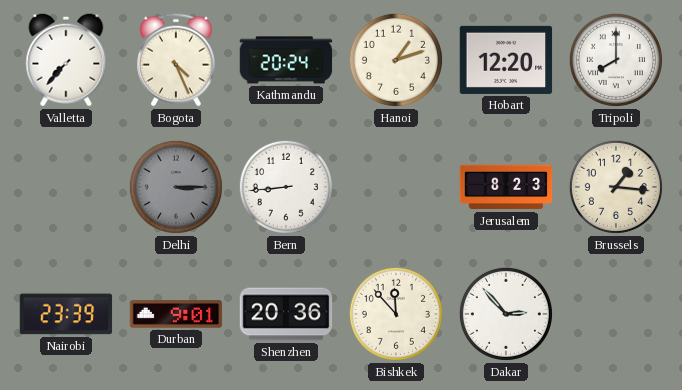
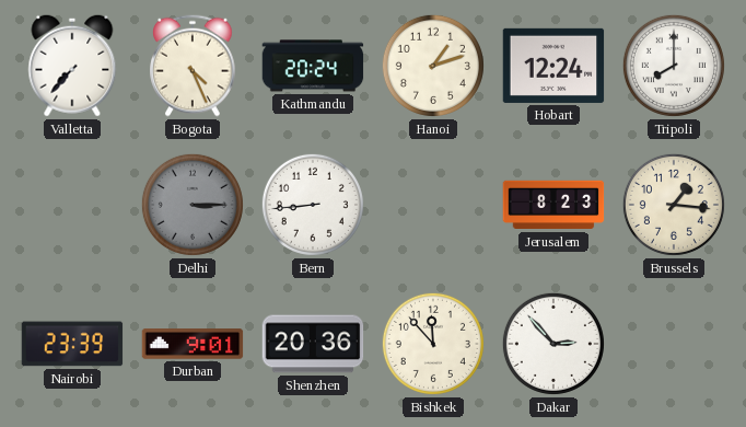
Hobart: 12:20 -> 12:24 (553, 66)
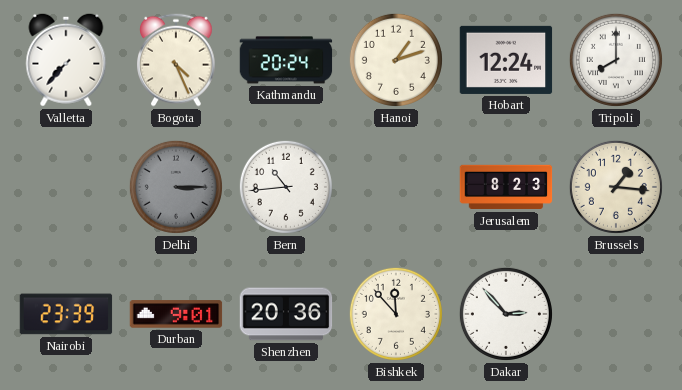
Bern: 8:44 -> 10:44 (286, 187)
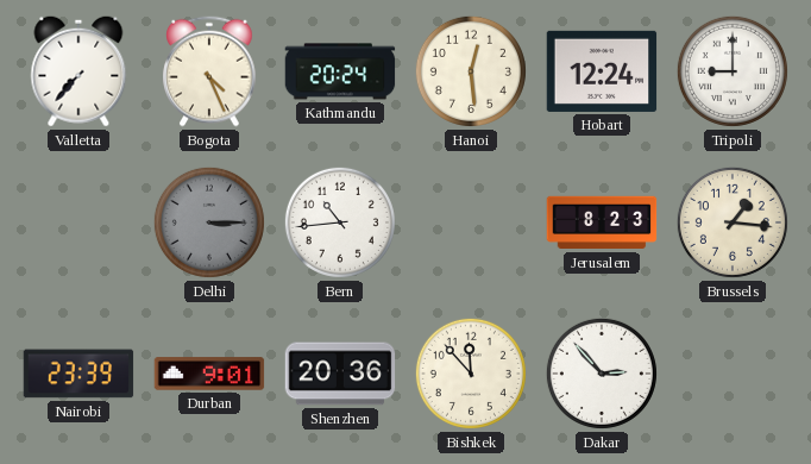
Hanoi: 1:12 -> 12:29 (471, 71)
Tripoli: 8:00 -> 9:00 (733, 71)
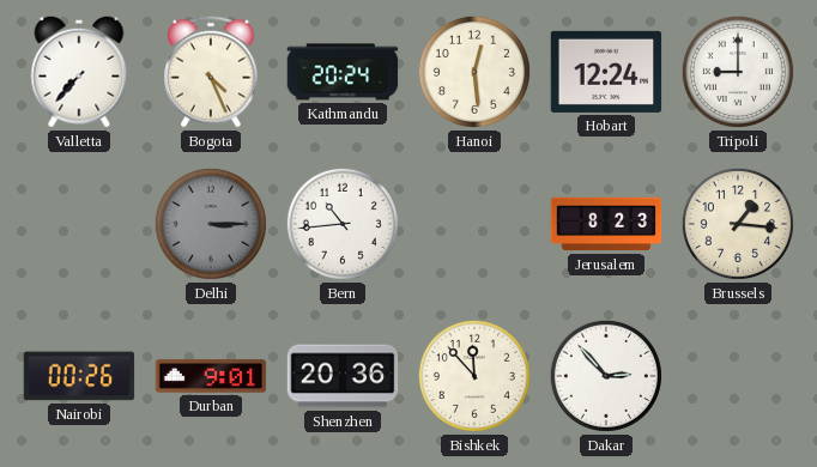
Nairobi: 23:39 -> 00:26 (79, 376)
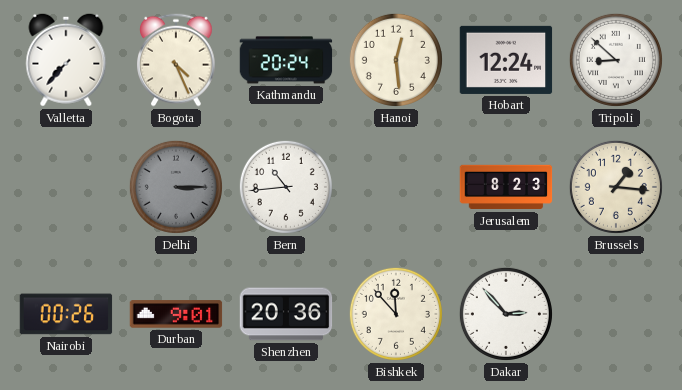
Tripoli: 9:00 -> 8:52 (616, 60)
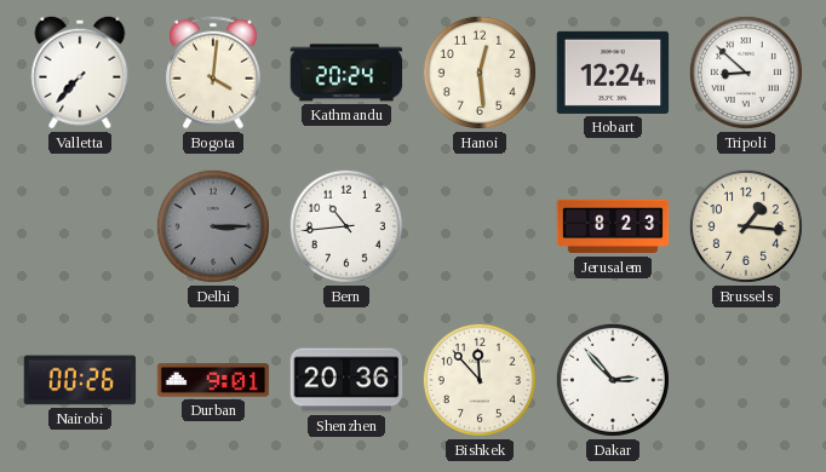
Bogota: 4:26 -> 4:01 (213, 73)
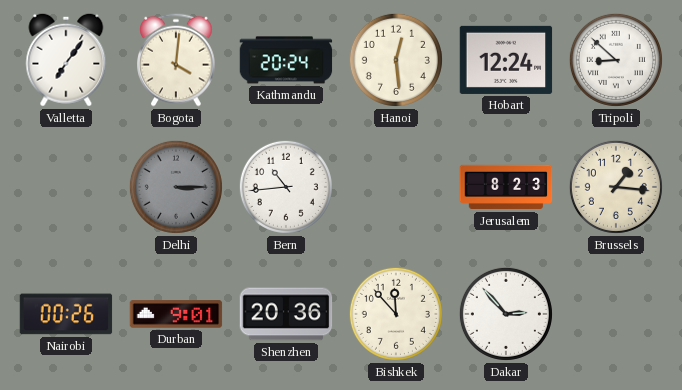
Valletta: 7:37 -> 7:06 (66, 60)
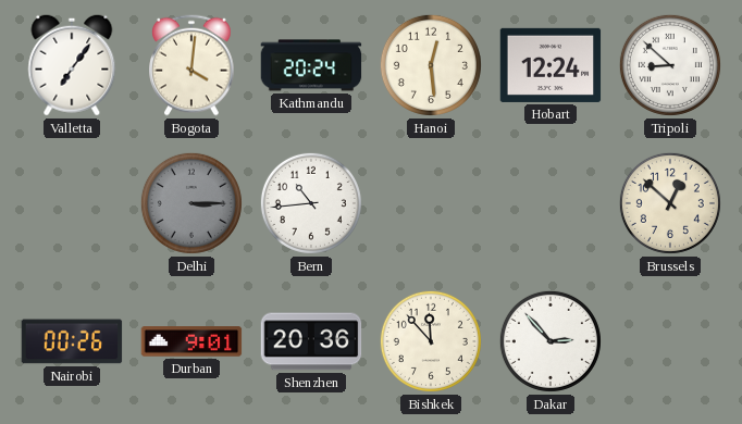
Jerusalem: 8:23 -> none (506, 187)
Brussels: 1:16 -> 12:52 (670, 203)
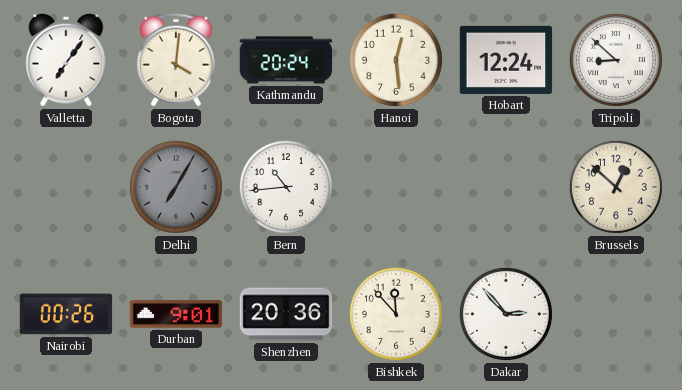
Delhi: 3:15 -> 7:05 (176, 187)
